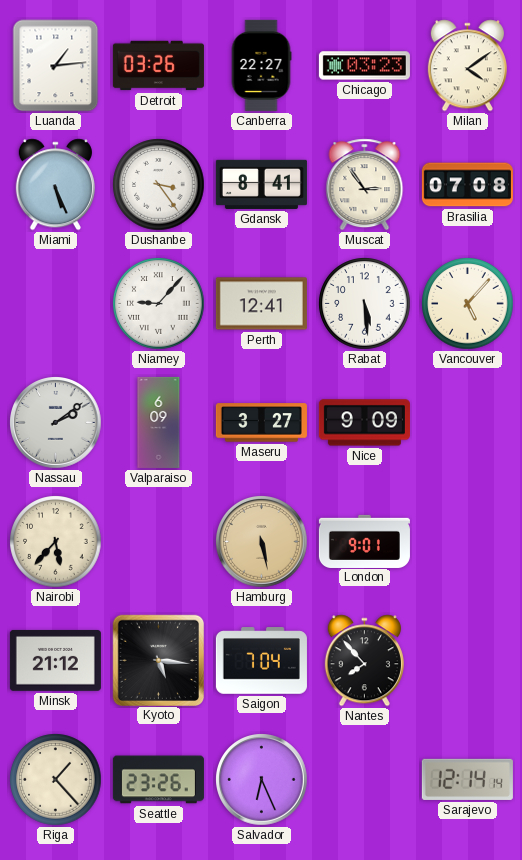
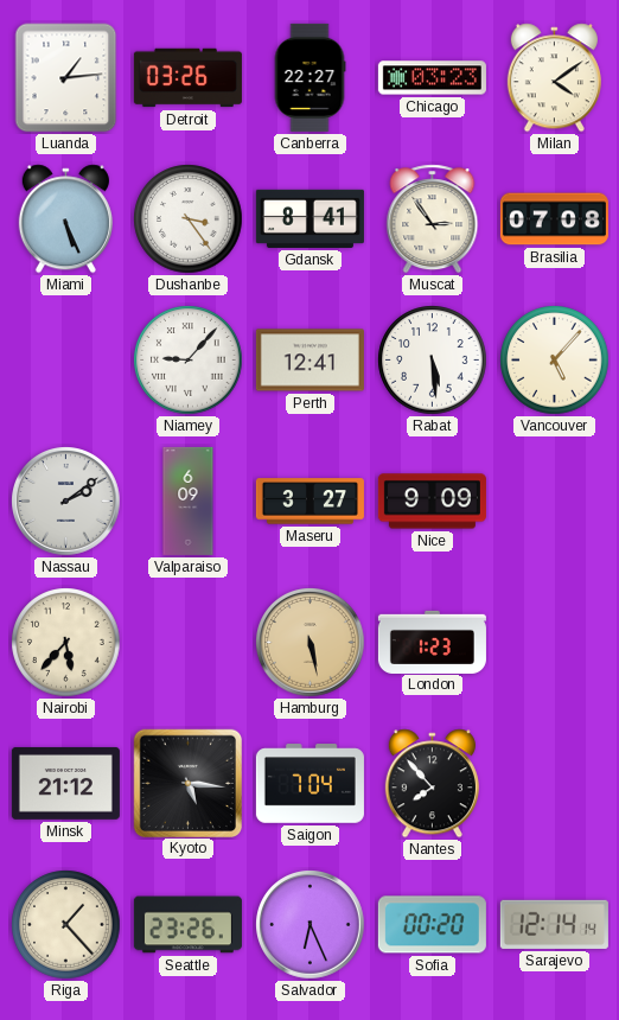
London: 9:01 -> 1:23 (432, 642)
Sofia: none -> 00:20 (432, 925)
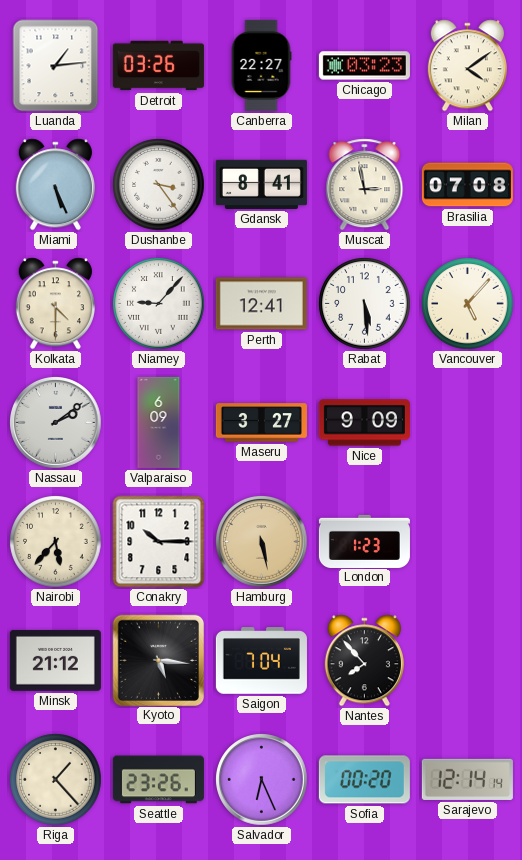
Muscat: 2:54 -> 2:58 (365, 185)
Kolkata: none -> 4:30 (55, 304)
Conakry: none -> 10:15 (159, 542)
